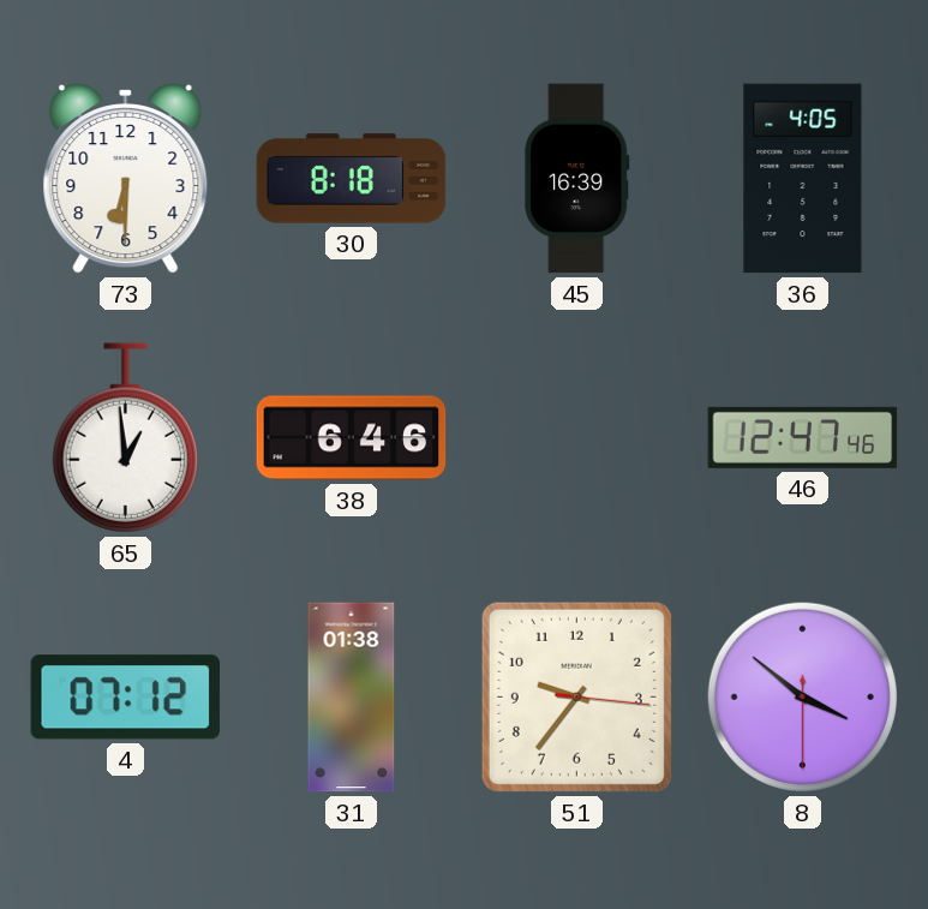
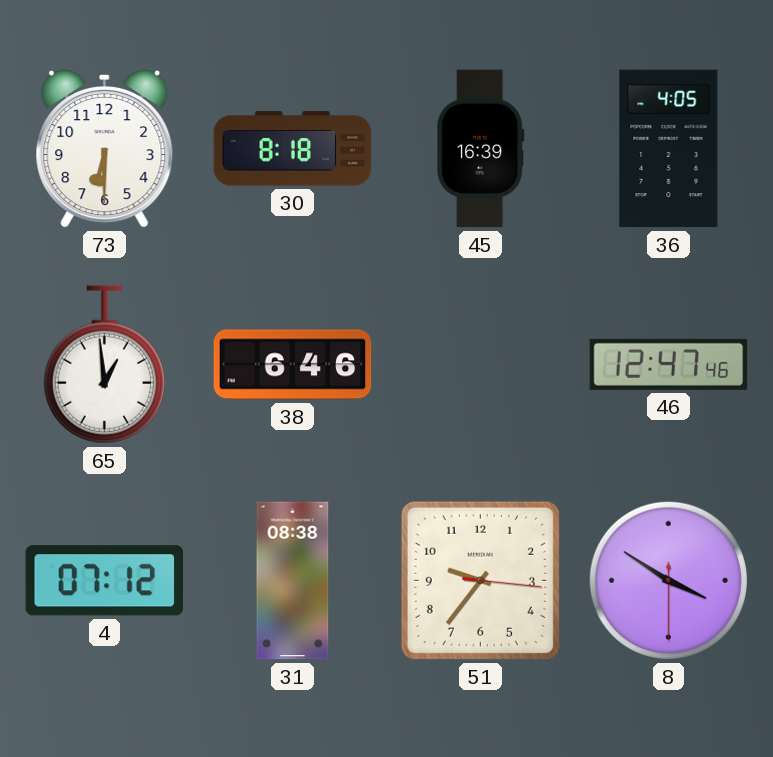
31: 01:38 -> 08:38 (293, 581)
8: 3:51 -> 3:50 (668, 580)
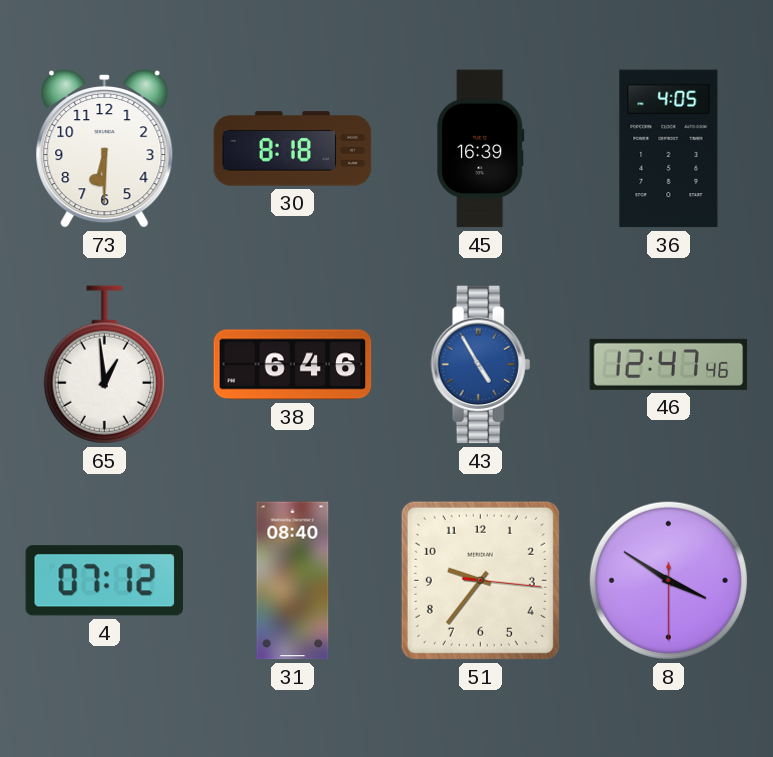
43: none -> 4:55 (481, 365)
31: 08:38 -> 08:40 (293, 581)
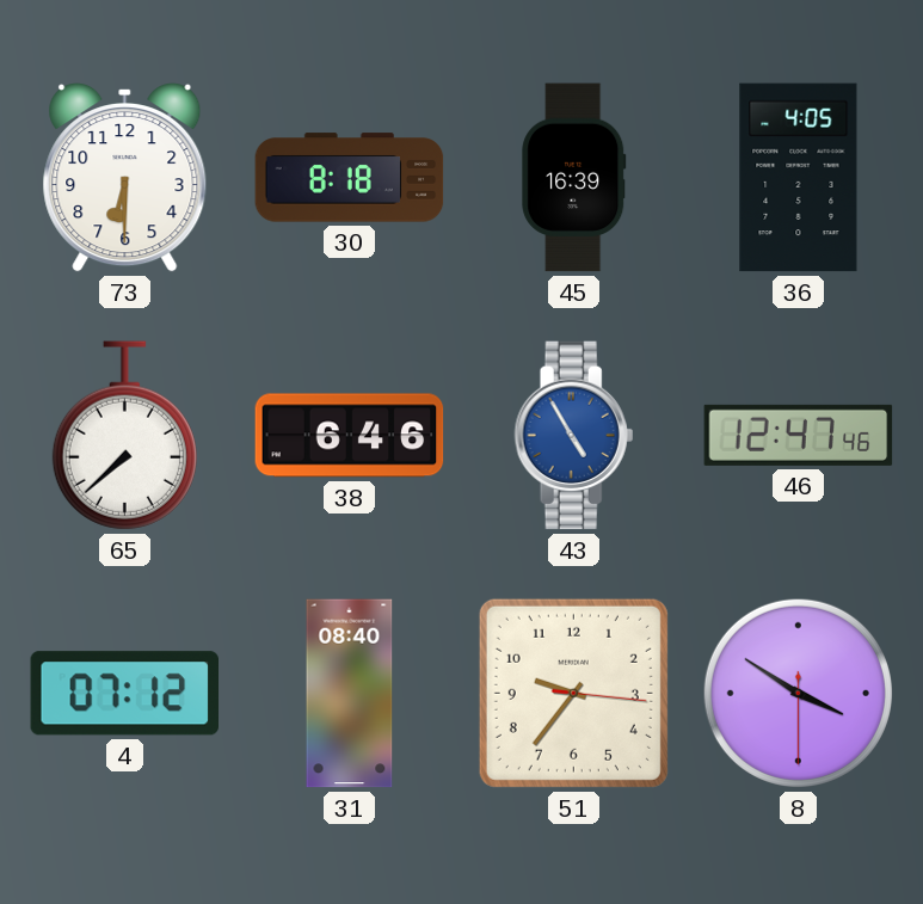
65: 12:59 -> 7:38 (124, 436)
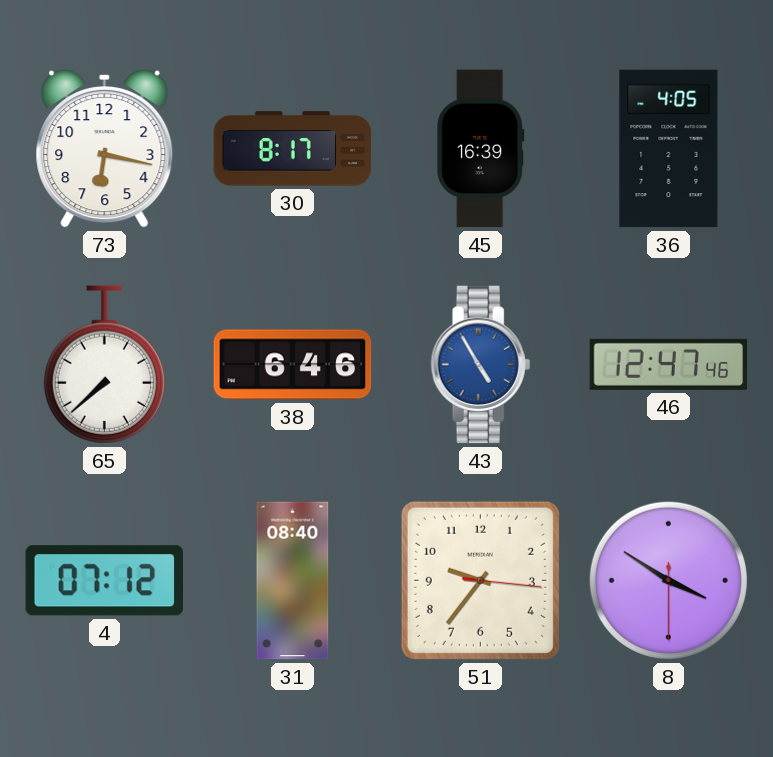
73: 6:30 -> 6:17 (105, 149)
30: 8:18 -> 8:17 (293, 149)
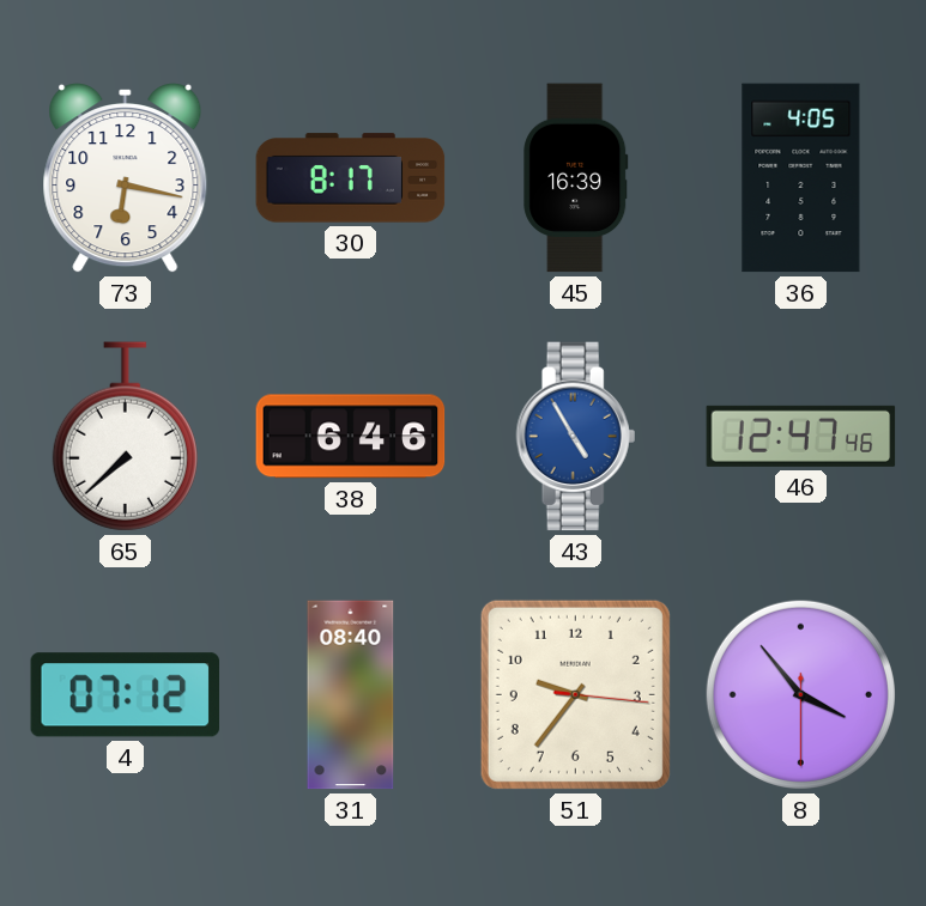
8: 3:50 -> 3:53 (800, 694)
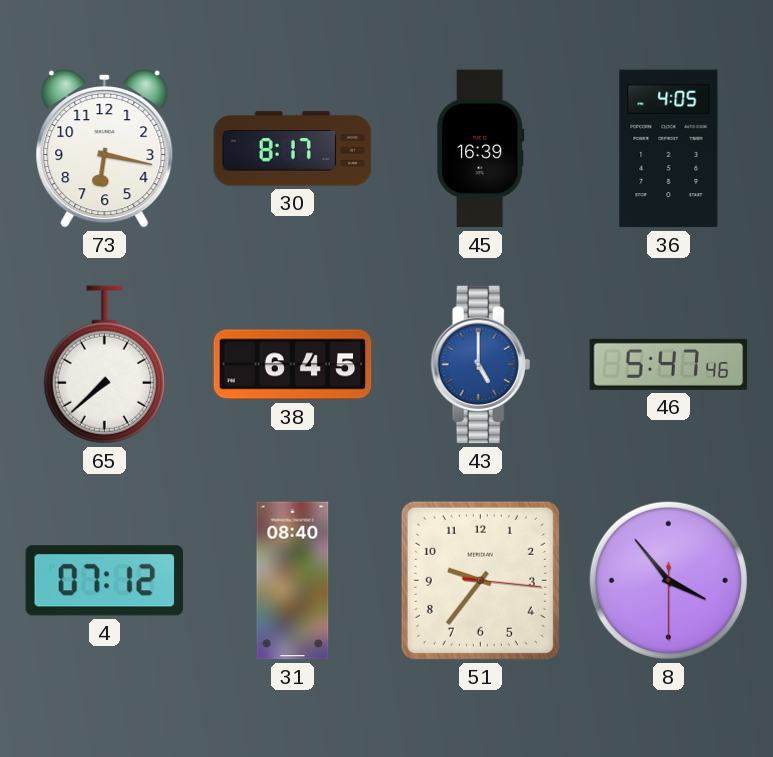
38: 6:46 -> 6:45 (293, 365)
43: 4:55 -> 5:00 (481, 365)
46: 12:47 -> 5:47 (669, 364)
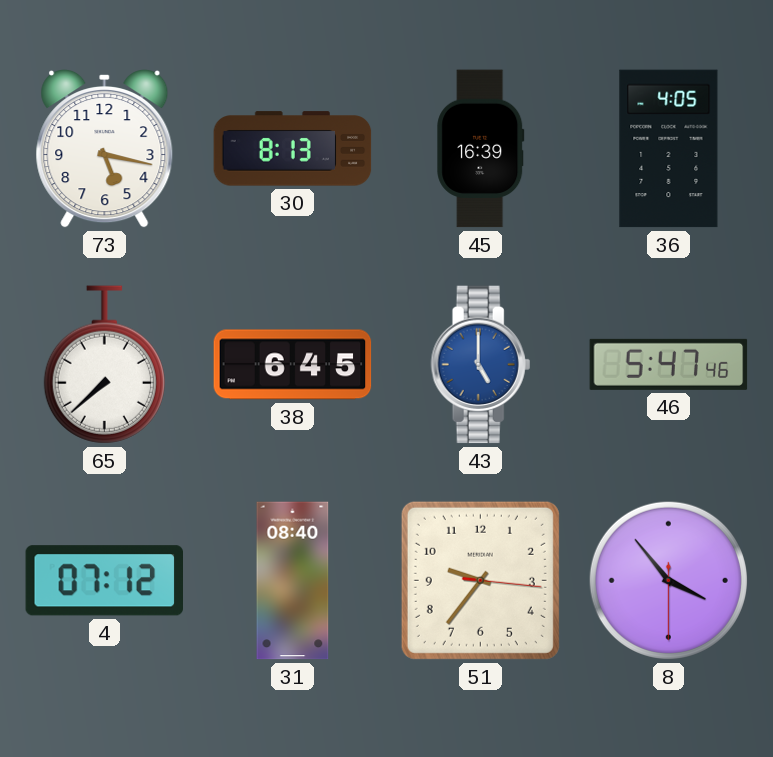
73: 6:17 -> 5:17 (105, 149)
30: 8:17 -> 8:13 (293, 149)
